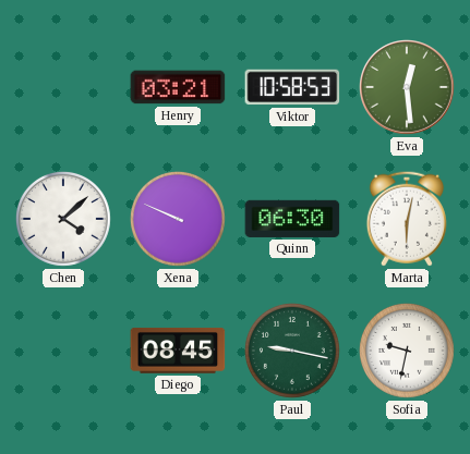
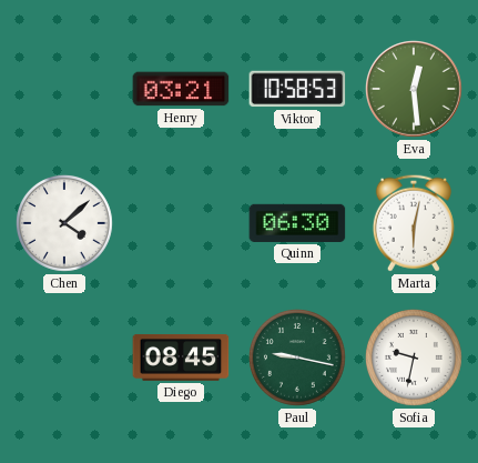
Xena: 9:49 -> none (178, 219)
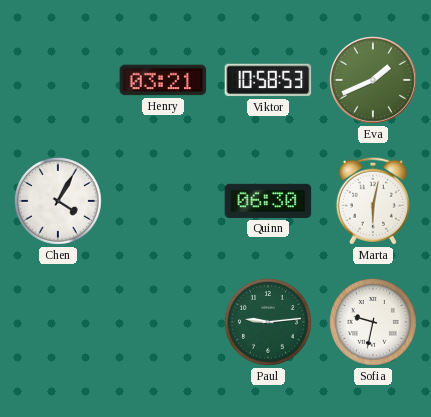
Eva: 12:29 -> 1:41 (374, 81)
Chen: 4:08 -> 4:05 (58, 201)
Diego: 08:45 -> none (181, 358)
Paul: 9:17 -> 9:14 (268, 322)
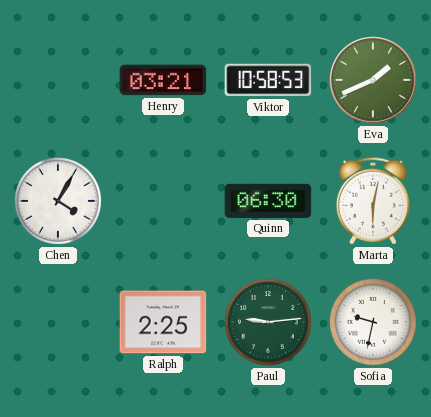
Ralph: none -> 2:25 (163, 322)
